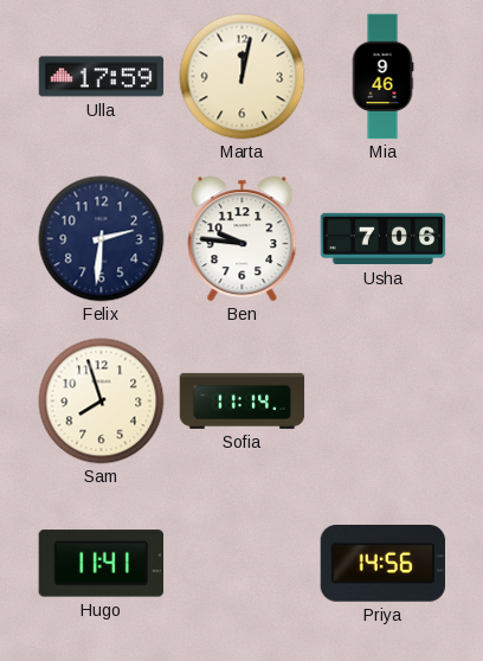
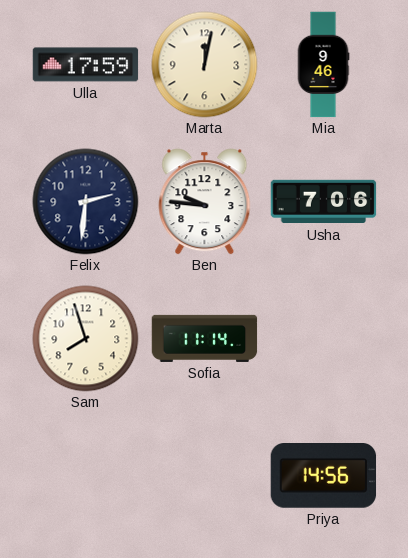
Hugo: 11:41 -> none (102, 564)
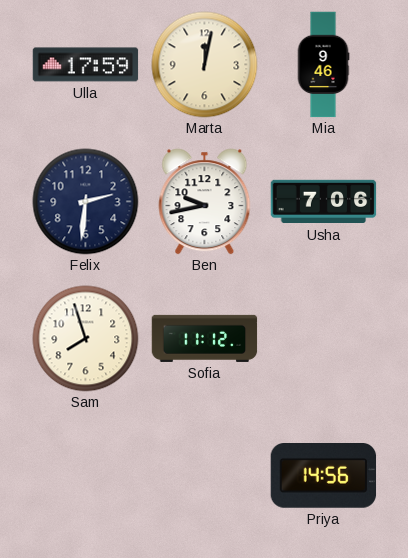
Ben: 9:46 -> 9:43 (205, 202)
Sofia: 11:14 -> 11:12 (205, 338)
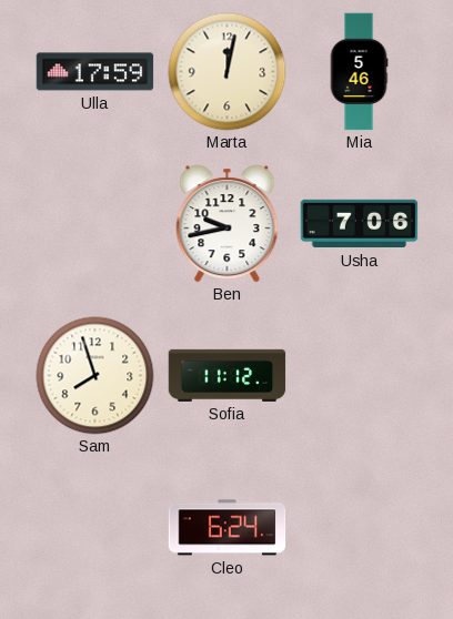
Mia: 9:46 -> 5:46 (359, 72)
Felix: 2:31 -> none (86, 202)
Cleo: none -> 6:24 (228, 528)
Priya: 14:56 -> none (324, 476)
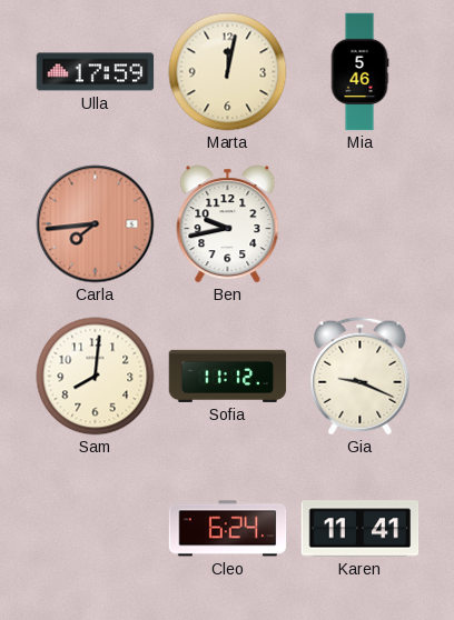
Carla: none -> 7:44 (96, 224)
Usha: 7:06 -> none (360, 224)
Sam: 7:57 -> 8:01 (96, 377)
Gia: none -> 9:19 (361, 377)
Karen: none -> 11:41 (361, 529)
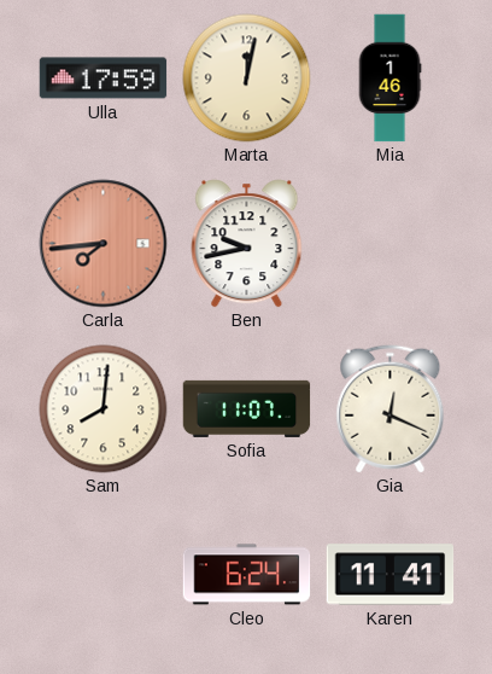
Mia: 5:46 -> 1:46 (389, 79)
Sofia: 11:12 -> 11:07 (247, 408)
Gia: 9:19 -> 12:19 (391, 409)
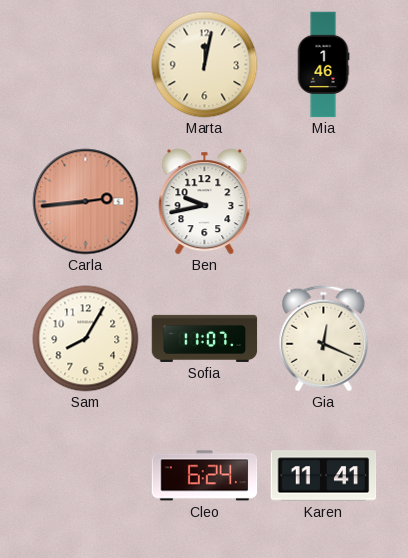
Ulla: 17:59 -> none (104, 79)
Carla: 7:44 -> 2:44 (86, 202)
Sam: 8:01 -> 8:05 (86, 339)
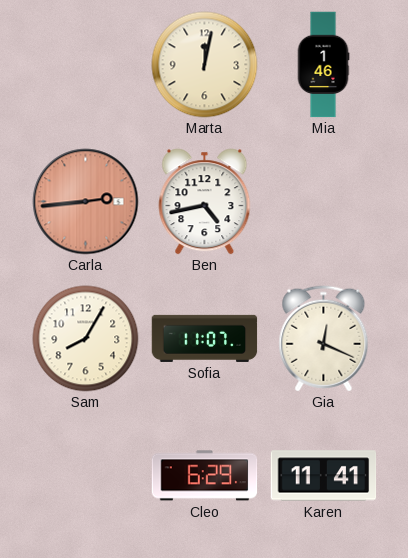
Ben: 9:43 -> 4:43 (205, 202)
Cleo: 6:24 -> 6:29 (205, 476)
